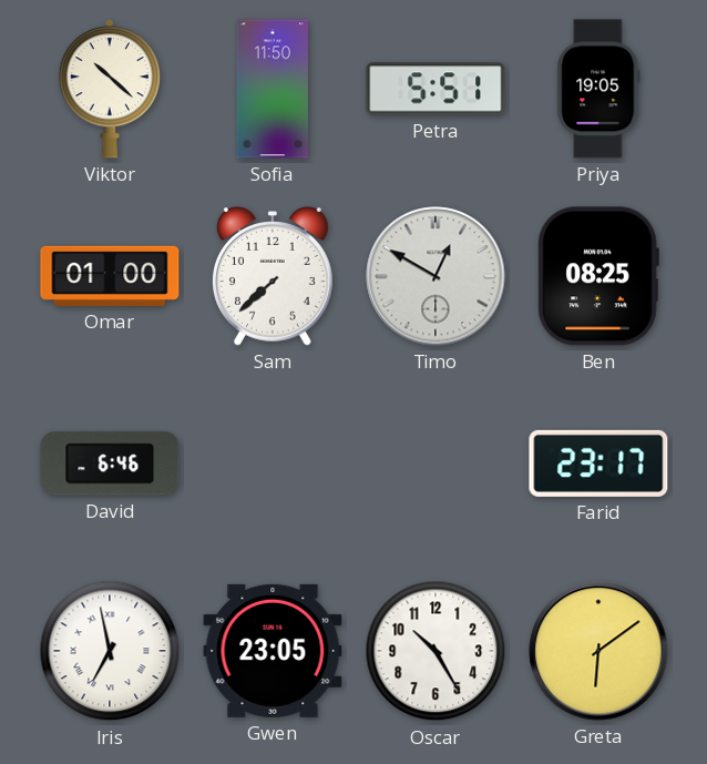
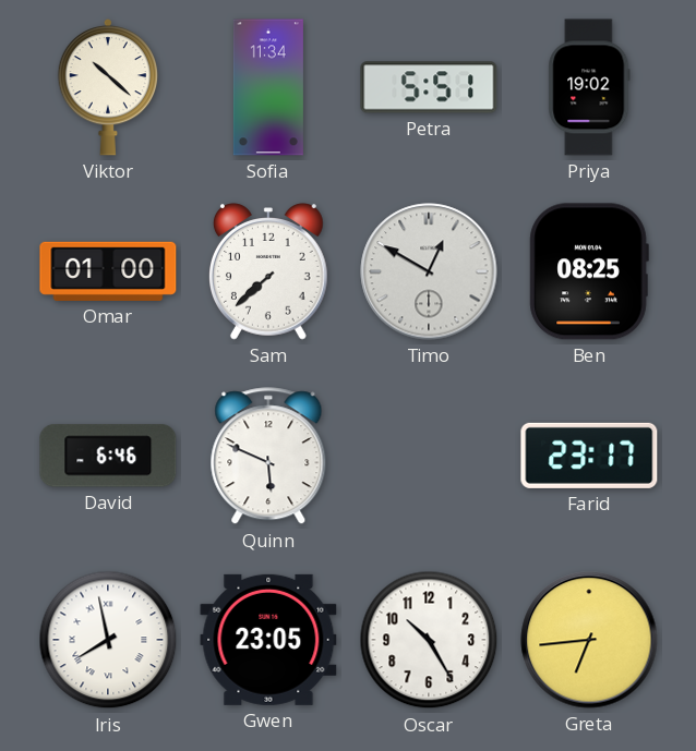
Sofia: 11:50 -> 11:34 (268, 87)
Priya: 19:05 -> 19:02 (589, 87)
Quinn: none -> 5:49 (268, 457)
Iris: 6:58 -> 7:58 (108, 640)
Greta: 6:09 -> 6:44 (589, 640)
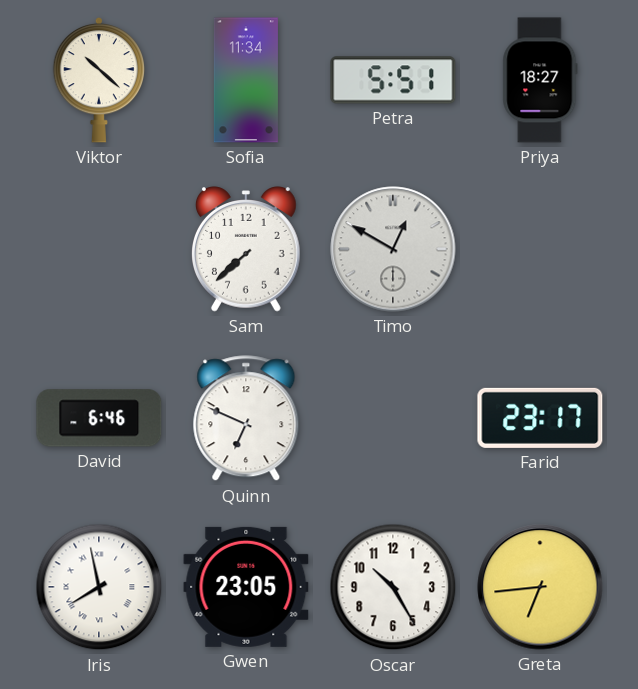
Priya: 19:02 -> 18:27 (540, 80)
Omar: 01:00 -> none (108, 271)
Ben: 08:25 -> none (589, 271)
Quinn: 5:49 -> 6:49 (246, 419)
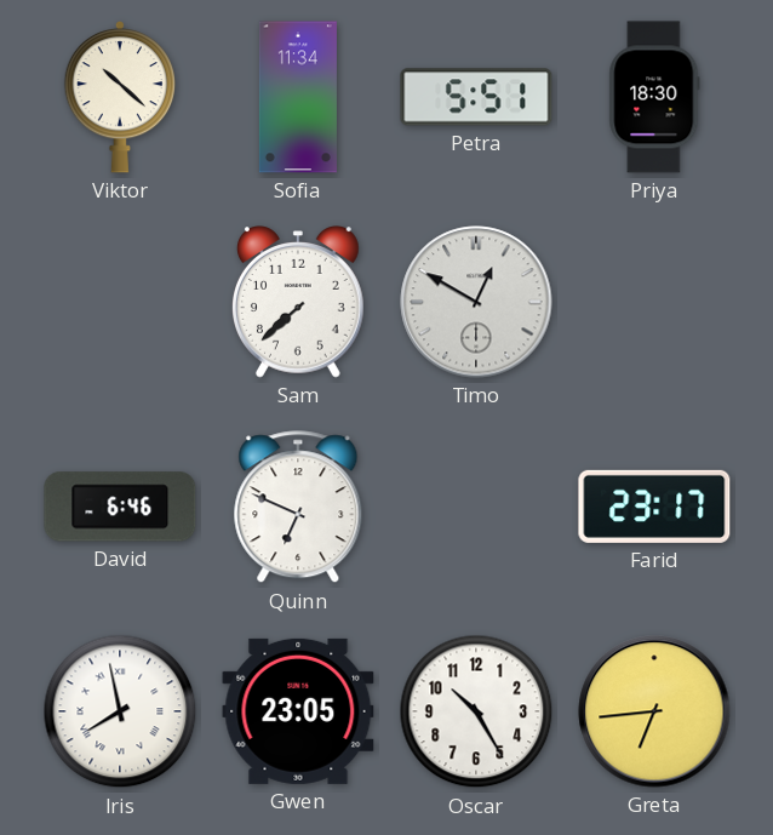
Priya: 18:27 -> 18:30 (654, 97)
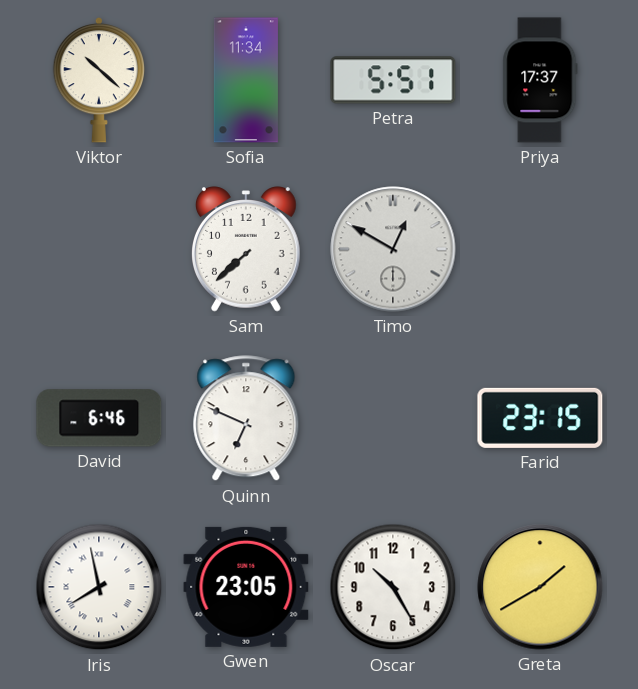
Priya: 18:30 -> 17:37 (540, 80)
Farid: 23:17 -> 23:15 (540, 418)
Greta: 6:44 -> 1:40 (540, 587)
